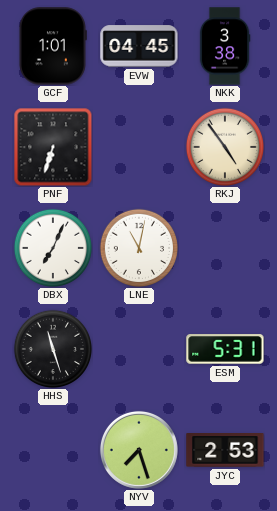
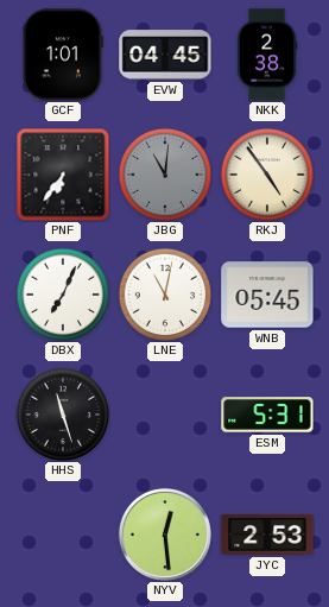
NKK: 3:38 -> 2:38 (267, 55)
PNF: 6:33 -> 6:36 (63, 175)
JBG: none -> 11:01 (164, 173)
WNB: none -> 05:45 (267, 295)
NYV: 7:27 -> 12:29 (165, 535)
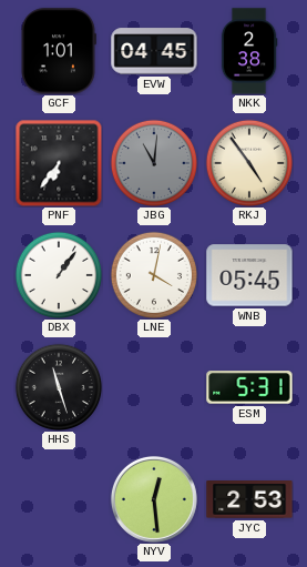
DBX: 7:04 -> 1:06 (58, 274)
LNE: 11:02 -> 4:02 (153, 274)
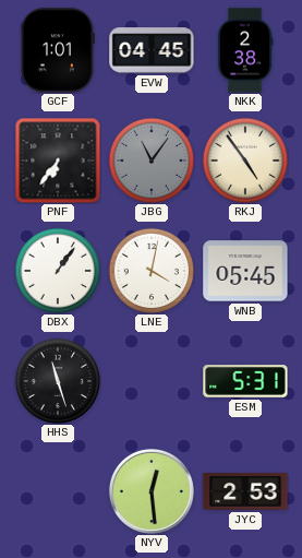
JBG: 11:01 -> 11:06 (150, 159)
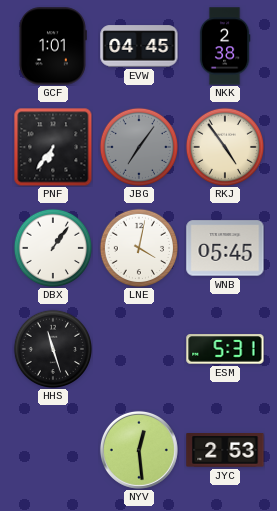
JBG: 11:06 -> 7:06 (138, 146)
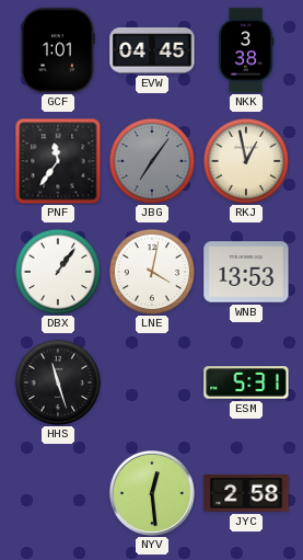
NKK: 2:38 -> 3:38 (246, 50)
PNF: 6:36 -> 11:36 (58, 161)
RKJ: 4:54 -> 12:58 (245, 160)
WNB: 05:45 -> 13:53 (246, 272)
JYC: 2:53 -> 2:58 (246, 494)
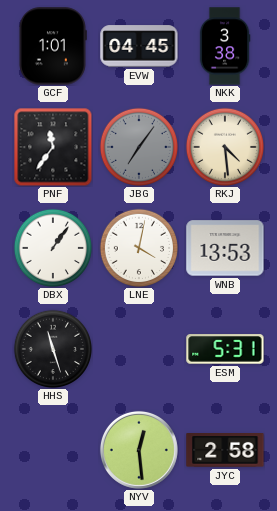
RKJ: 12:58 -> 4:29 (224, 146)
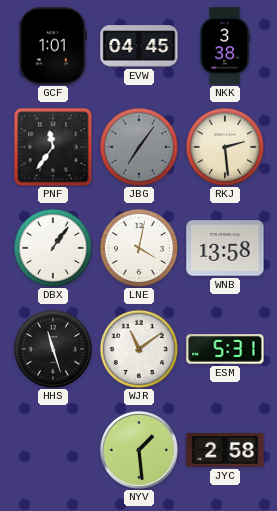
RKJ: 4:29 -> 2:29 (224, 146)
WNB: 13:53 -> 13:58 (225, 248)
WJR: none -> 11:09 (138, 348)
NYV: 12:29 -> 1:29 (139, 450)
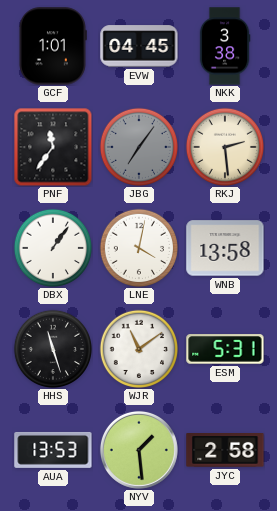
AUA: none -> 13:53 (53, 450)
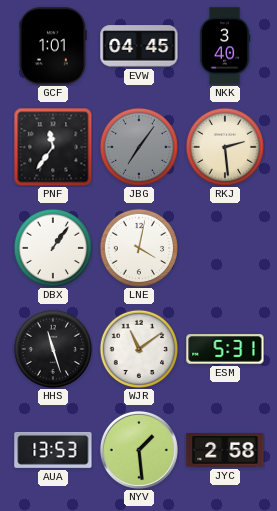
NKK: 3:38 -> 3:40 (225, 46)
WNB: 13:58 -> none (225, 248)
